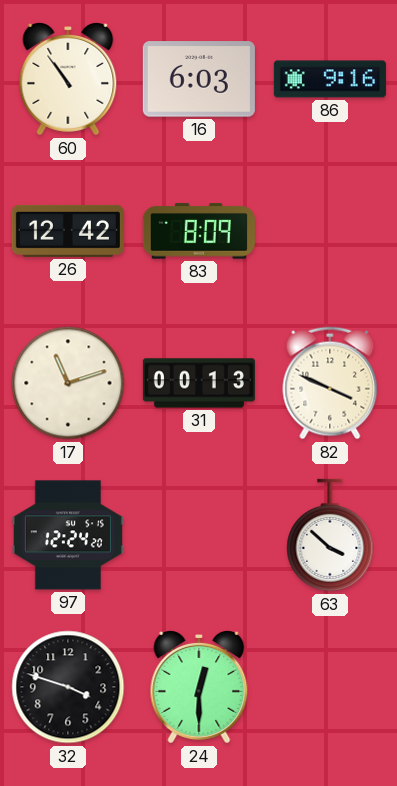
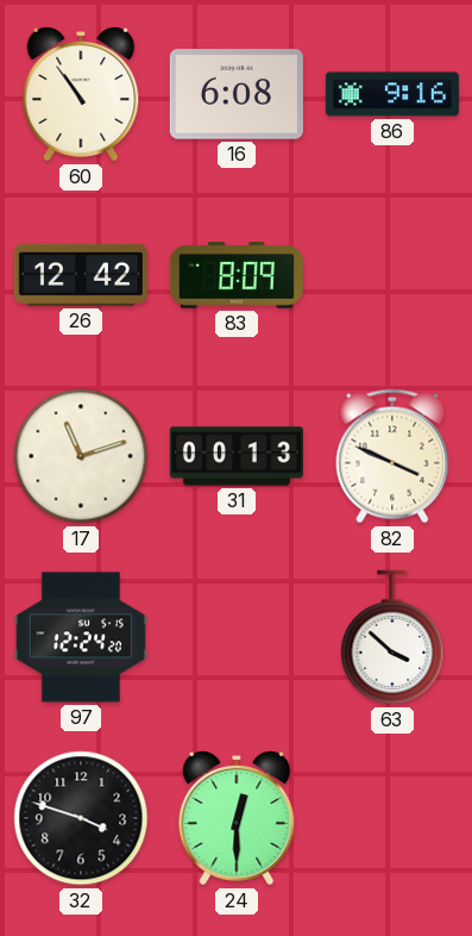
16: 6:03 -> 6:08 (237, 94)
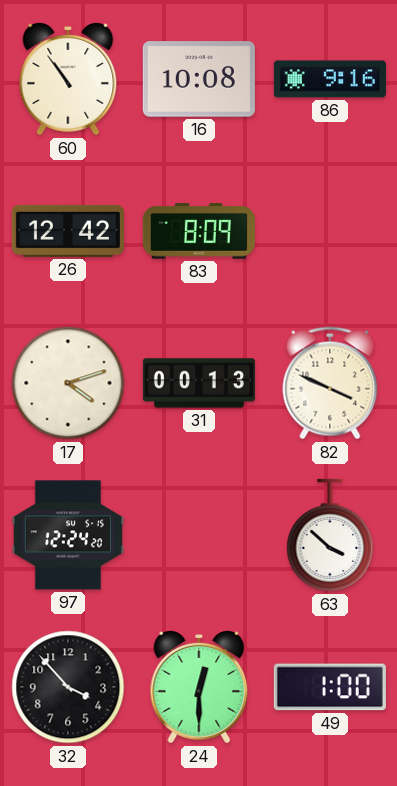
16: 6:08 -> 10:08 (199, 79)
17: 11:12 -> 4:12 (68, 383)
32: 3:48 -> 3:53 (68, 687)
49: none -> 1:00 (330, 687)
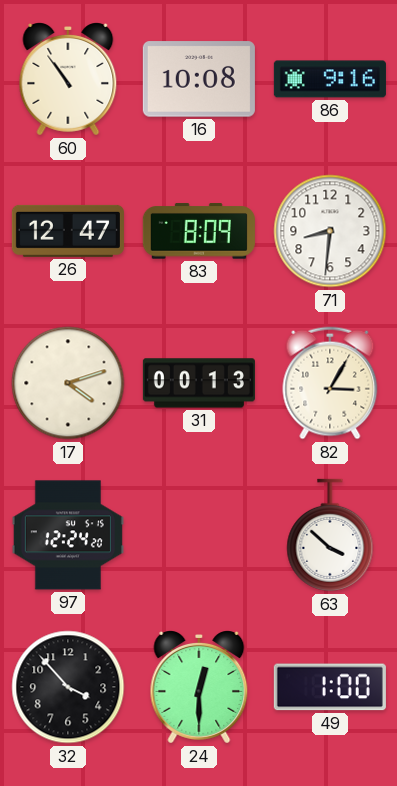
26: 12:42 -> 12:47 (68, 231)
71: none -> 8:31 (330, 231)
82: 3:49 -> 3:05 (330, 383)
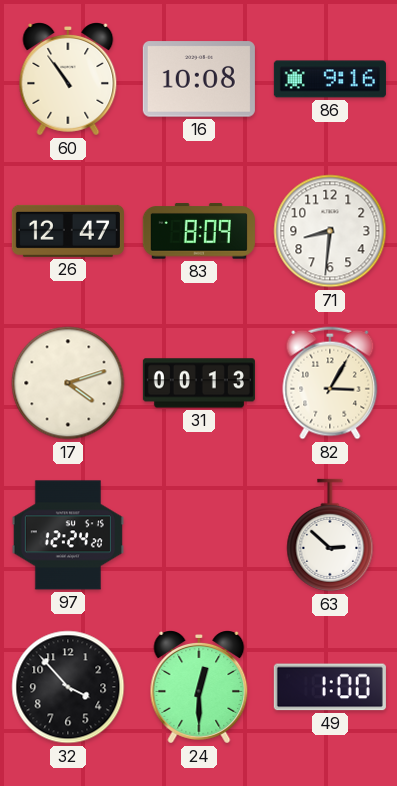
63: 3:52 -> 2:52 (330, 535)
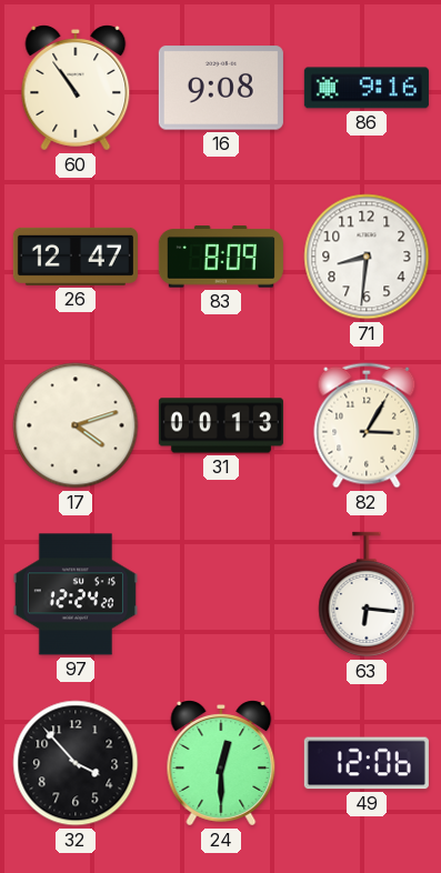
16: 10:08 -> 9:08 (221, 88)
63: 2:52 -> 6:16 (367, 594)
49: 1:00 -> 12:06 (367, 763)
